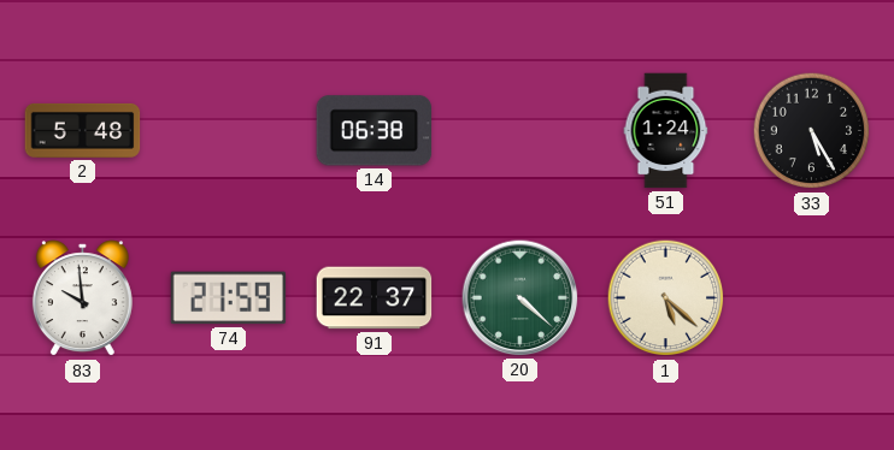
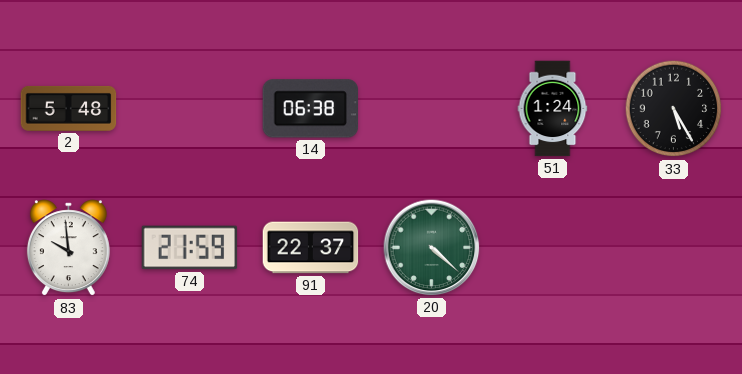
1: 5:22 -> none (666, 298)
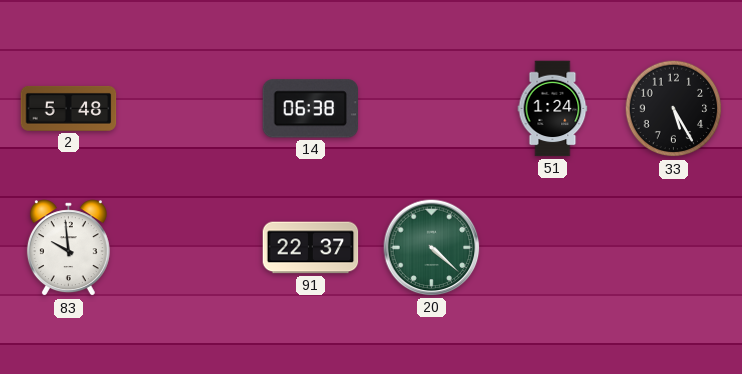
74: 21:59 -> none (190, 248)
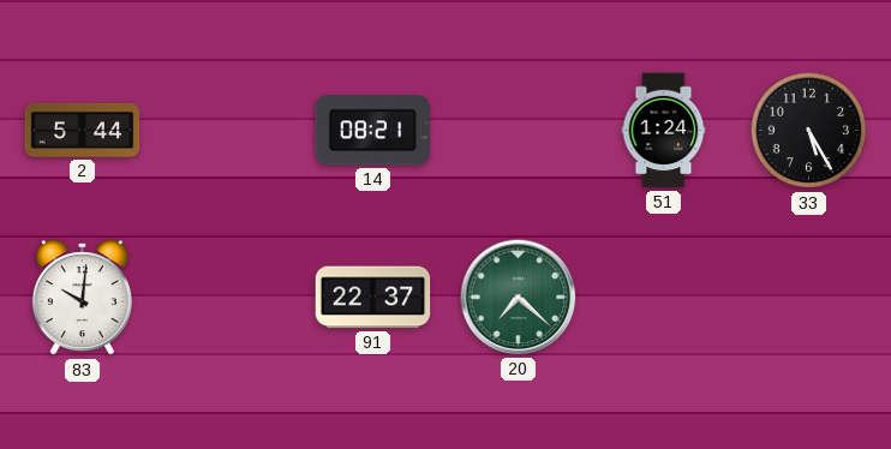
2: 5:48 -> 5:44 (83, 130)
14: 06:38 -> 08:21 (373, 131)
83: 9:59 -> 10:01 (82, 298)
20: 4:22 -> 7:22 (519, 298)
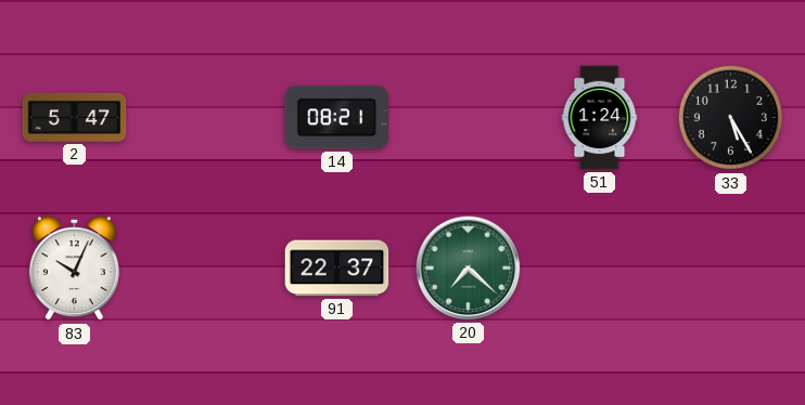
2: 5:44 -> 5:47 (75, 117)
83: 10:01 -> 10:04 (74, 269)
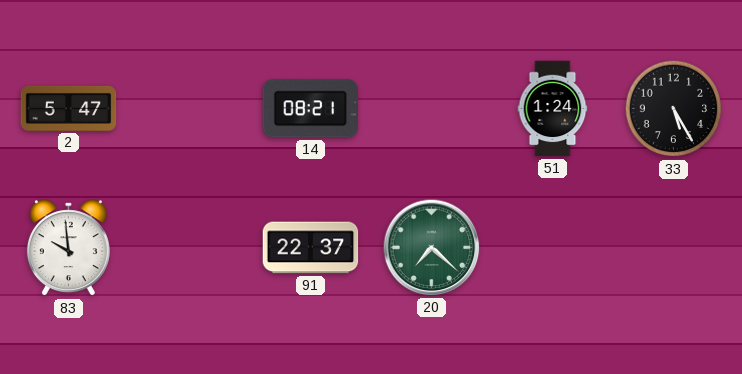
83: 10:04 -> 9:59 (68, 248)
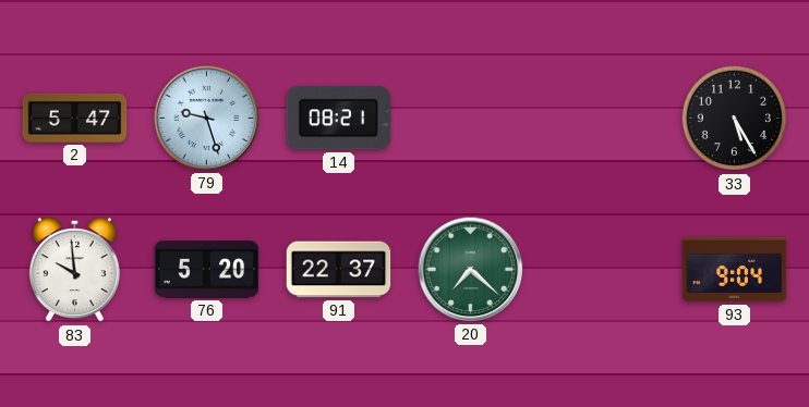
79: none -> 9:27 (207, 119)
51: 1:24 -> none (553, 109)
76: none -> 5:20 (207, 270)
93: none -> 9:04 (735, 270)
